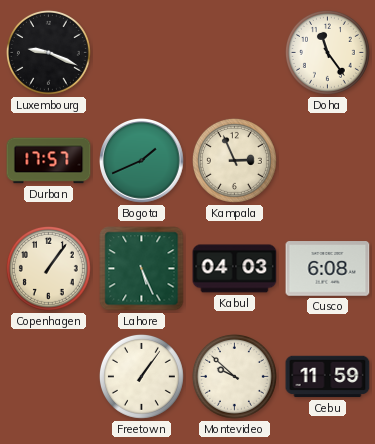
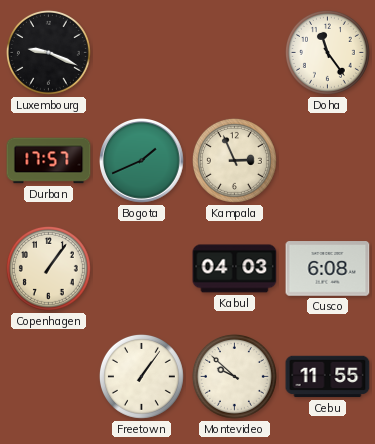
Lahore: 5:26 -> none (142, 269)
Cebu: 11:59 -> 11:55 (328, 377)
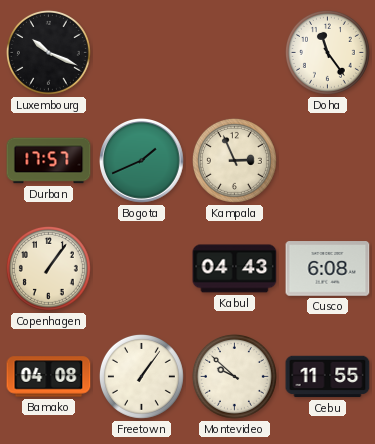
Luxembourg: 9:19 -> 10:19 (48, 52)
Kabul: 04:03 -> 04:43 (235, 269)
Bamako: none -> 04:08 (49, 377)
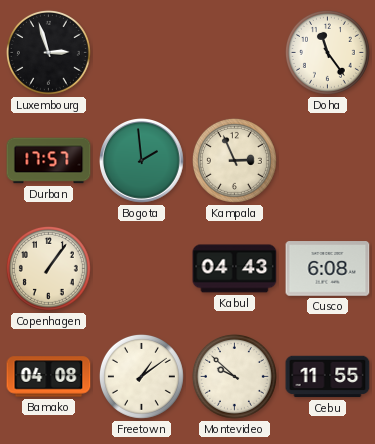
Luxembourg: 10:19 -> 2:57 (48, 52)
Bogota: 1:41 -> 1:59 (142, 161)
Freetown: 1:06 -> 1:09 (141, 376)
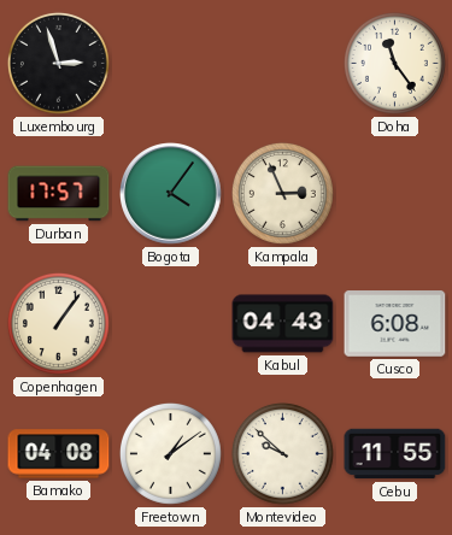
Bogota: 1:59 -> 4:06 (171, 194)
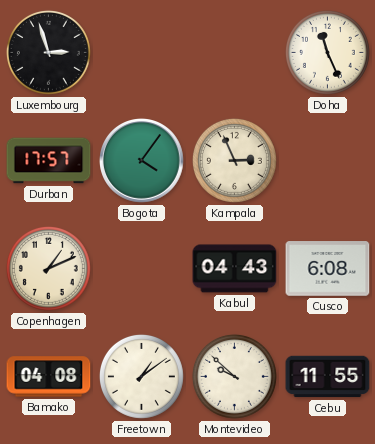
Doha: 11:24 -> 11:26 (327, 52)
Copenhagen: 1:06 -> 1:11 (48, 268)
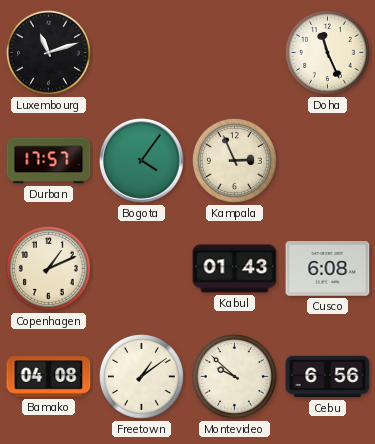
Luxembourg: 2:57 -> 11:12 (48, 52)
Kabul: 04:43 -> 01:43 (235, 269)
Cebu: 11:55 -> 6:56 (328, 377)
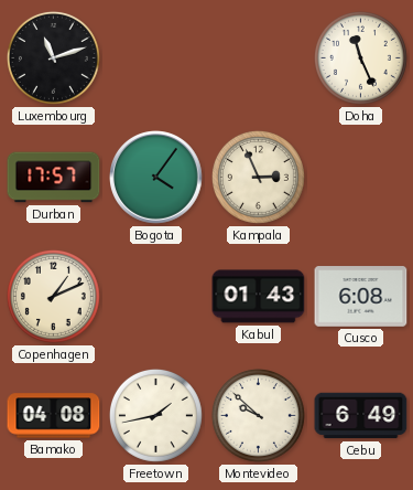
Freetown: 1:09 -> 1:43 (155, 415)
Cebu: 6:56 -> 6:49 (361, 416)
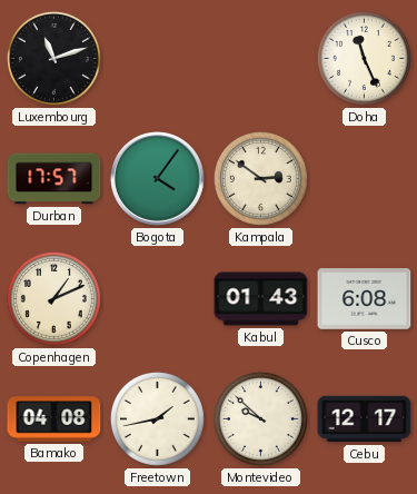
Kampala: 2:56 -> 2:51 (260, 178)
Cebu: 6:49 -> 12:17 (365, 419)
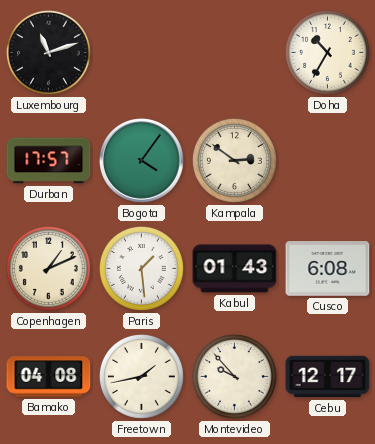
Doha: 11:26 -> 10:35 (327, 52)
Paris: none -> 1:29 (141, 268)
Montevideo: 9:52 -> 9:53 (234, 376)
